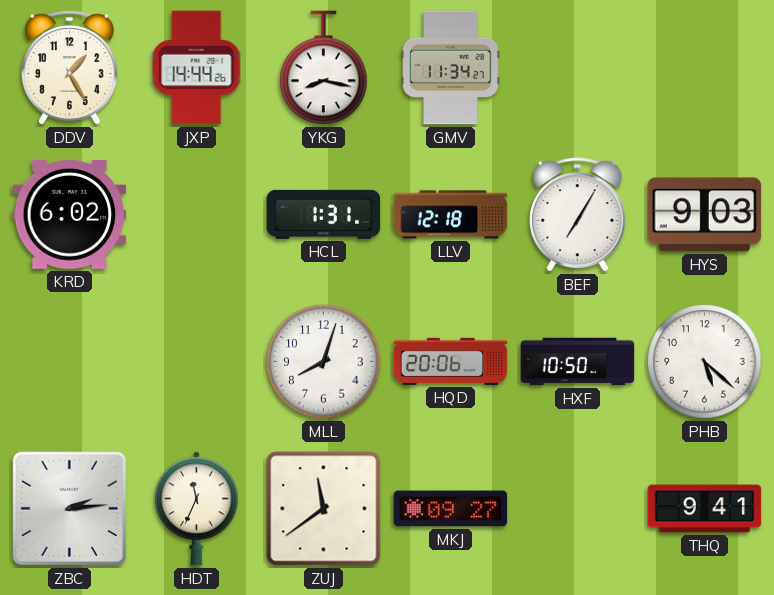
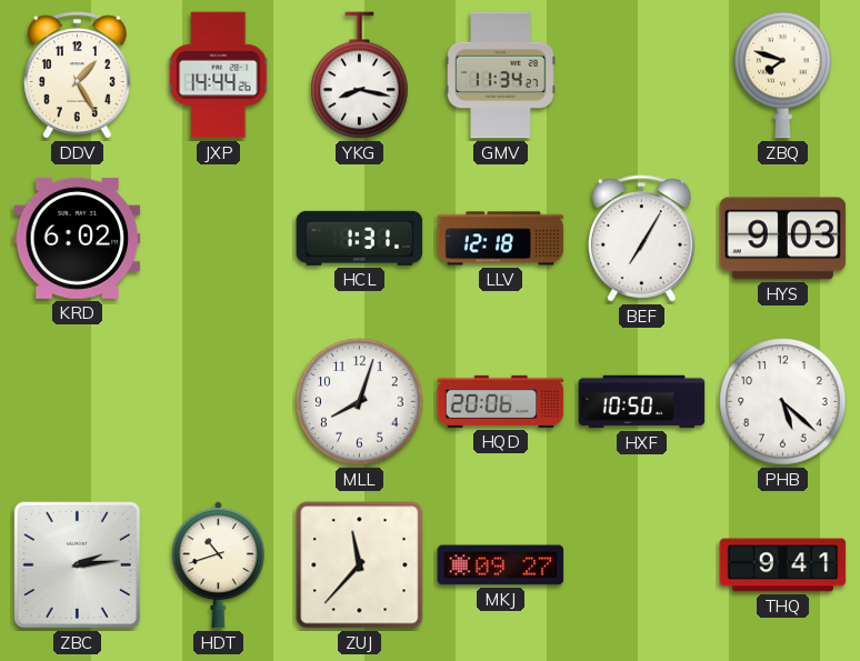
ZBQ: none -> 7:48 (783, 76)
HDT: 11:34 -> 10:42 (218, 565)
ZUJ: 11:39 -> 11:37 (360, 565)
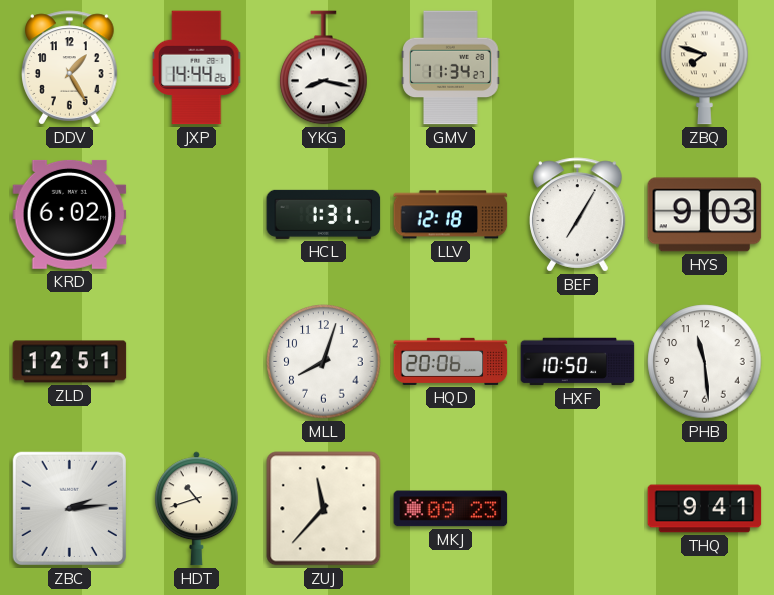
ZLD: none -> 12:51 (70, 362)
PHB: 5:22 -> 11:29 (705, 362)
MKJ: 09:27 -> 09:23 (451, 509)
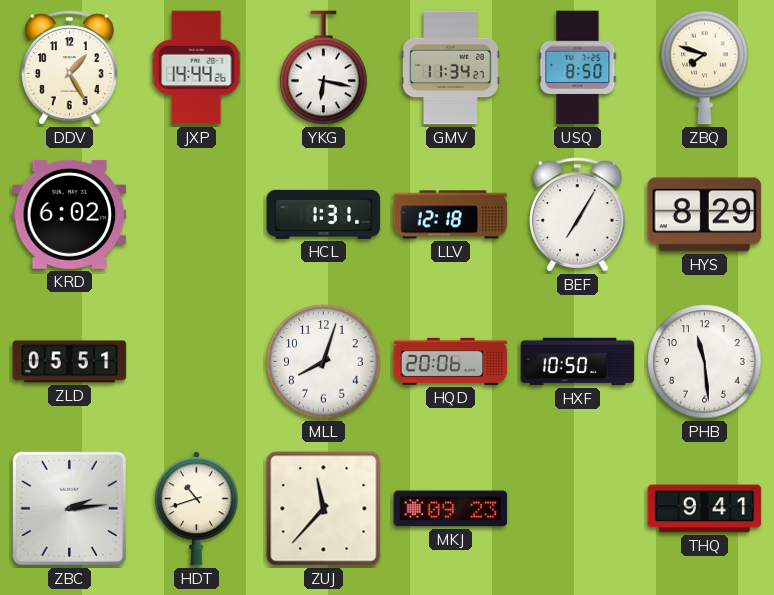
YKG: 8:17 -> 6:17 (324, 68)
USQ: none -> 8:50 (578, 68)
HYS: 9:03 -> 8:29 (705, 215)
ZLD: 12:51 -> 05:51 (70, 362)
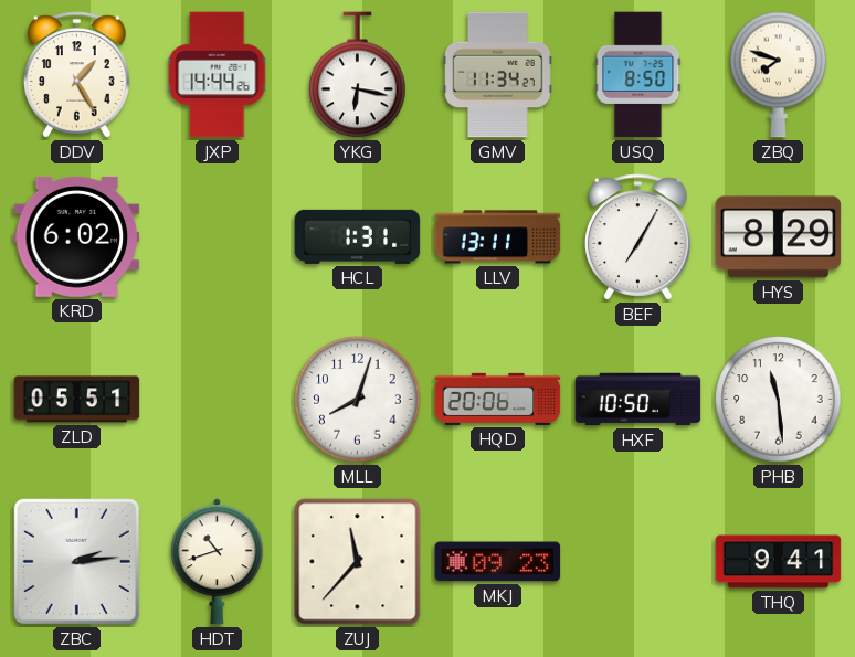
LLV: 12:18 -> 13:11 (498, 237)
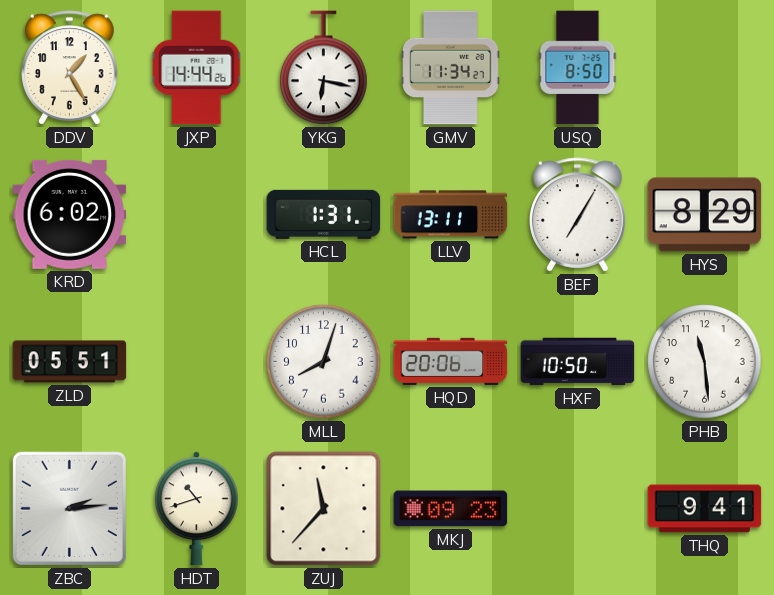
ZBQ: 7:48 -> none (779, 75)
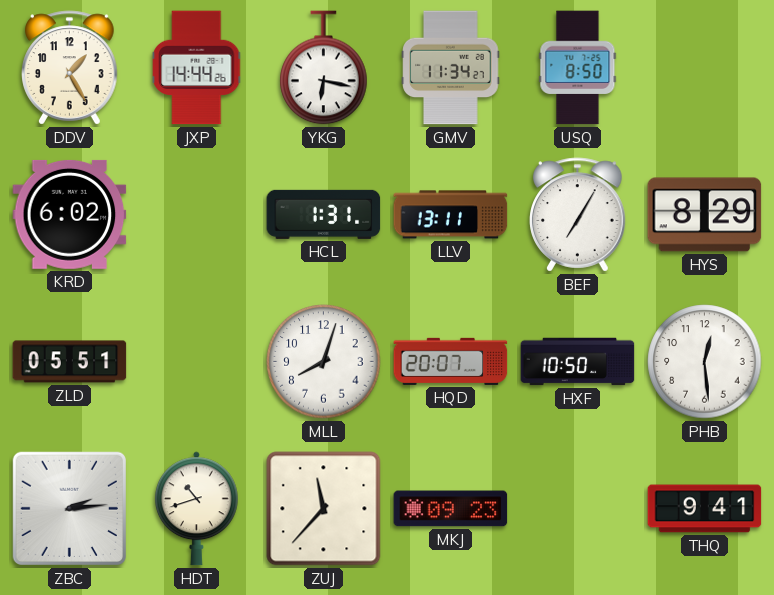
HQD: 20:06 -> 20:07 (451, 361)
PHB: 11:29 -> 12:29 (705, 362)
